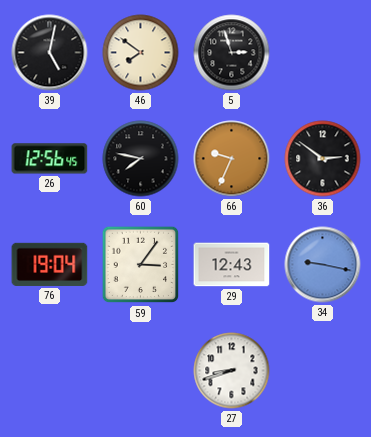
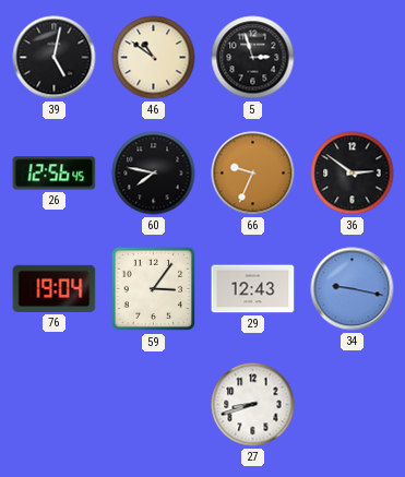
46: 7:51 -> 10:51 (154, 58)
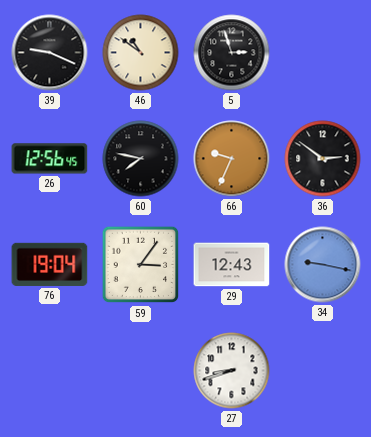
39: 5:02 -> 9:19 (50, 53)
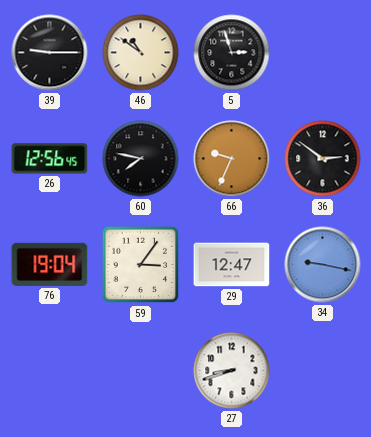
39: 9:19 -> 9:15 (50, 53)
29: 12:43 -> 12:47 (232, 265)
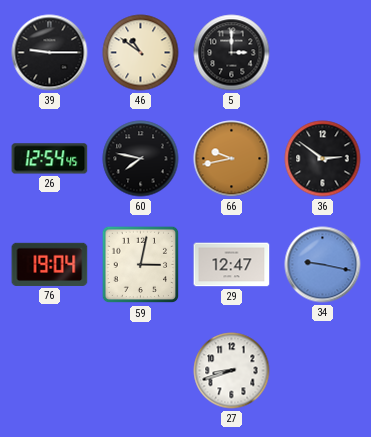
5: 2:57 -> 3:00 (232, 53)
26: 12:56 -> 12:54 (50, 159)
66: 9:34 -> 9:43 (232, 159)
59: 3:06 -> 3:02 (141, 265)
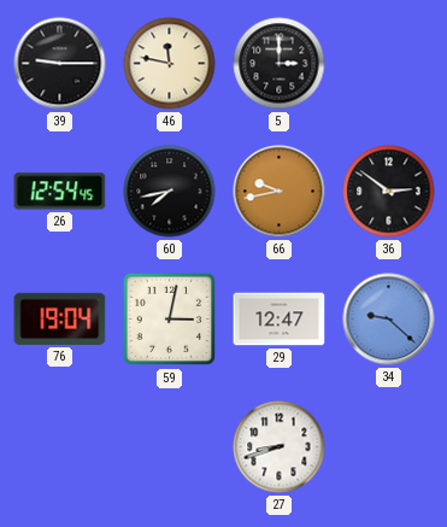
46: 10:51 -> 11:47 (170, 64)
60: 7:47 -> 7:43 (170, 192)
34: 9:17 -> 9:22 (389, 320)
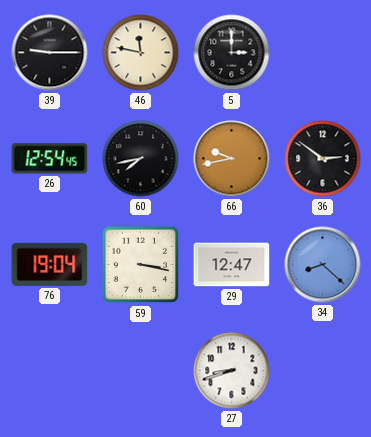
59: 3:02 -> 3:17 (141, 265)
34: 9:22 -> 8:22 (323, 265)
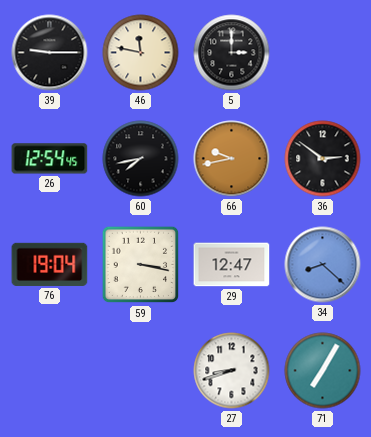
71: none -> 7:05 (323, 371)
